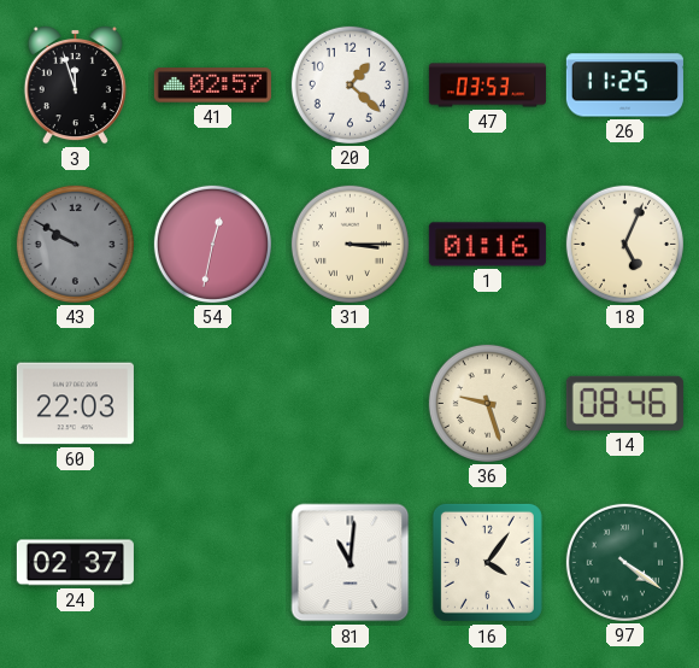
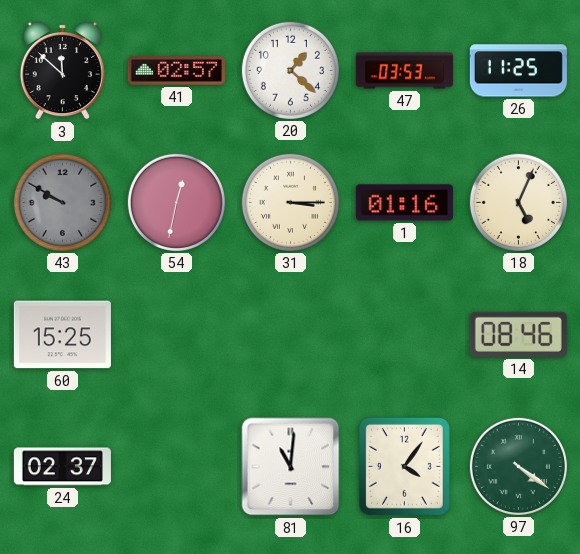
3: 11:57 -> 11:52 (62, 70)
60: 22:03 -> 15:25 (62, 335)
36: 9:27 -> none (487, 403)
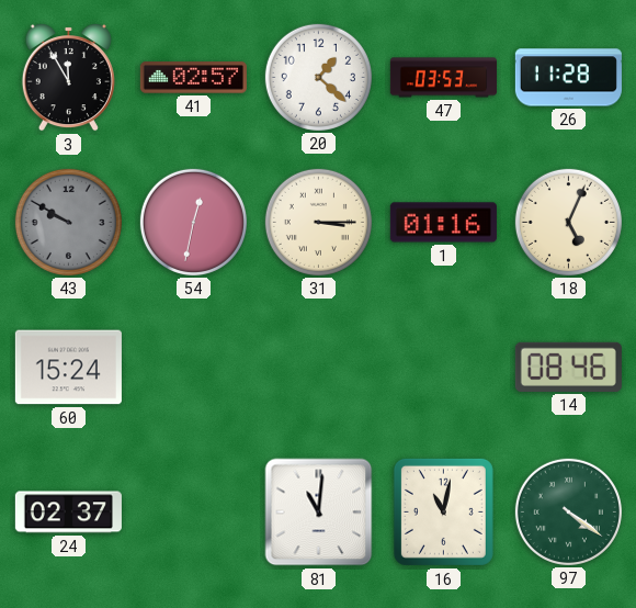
3: 11:52 -> 11:55 (68, 77)
26: 11:25 -> 11:28 (568, 78)
60: 15:25 -> 15:24 (68, 368)
16: 4:06 -> 11:02 (443, 511)
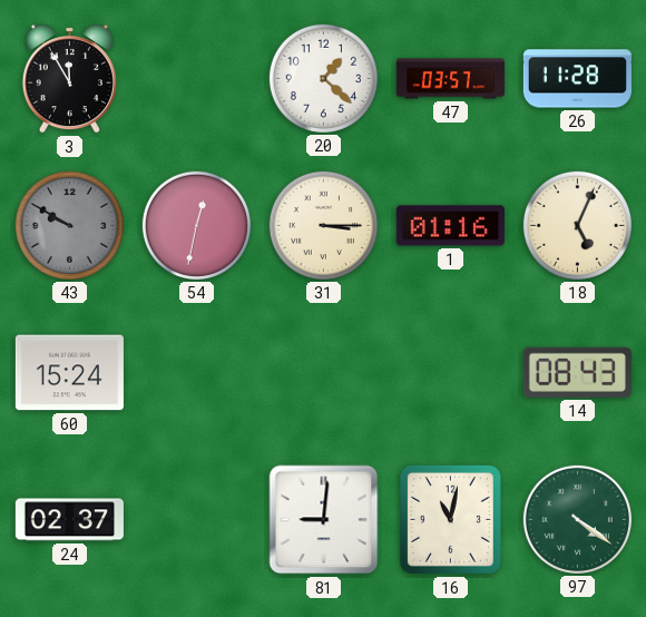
41: 02:57 -> none (193, 78)
47: 03:53 -> 03:57 (450, 79)
14: 08:46 -> 08:43 (577, 372)
81: 11:01 -> 9:01 (324, 520)
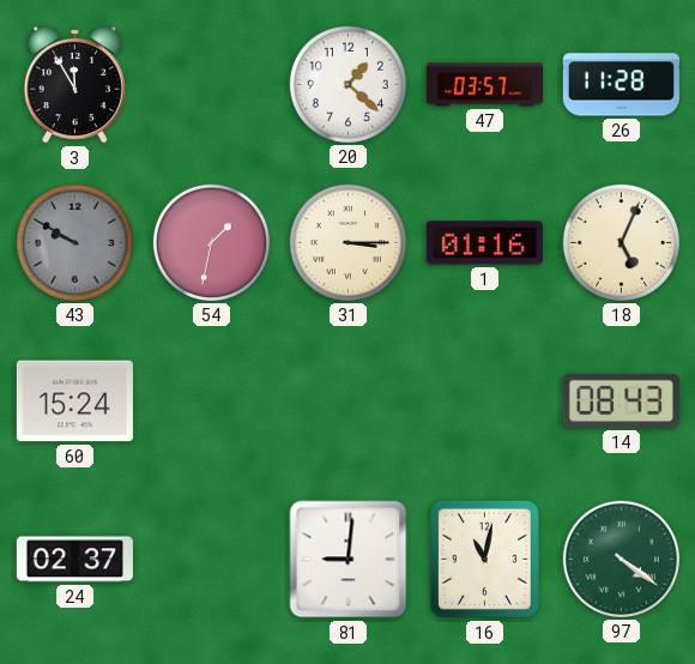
54: 12:32 -> 1:32 (211, 242)
